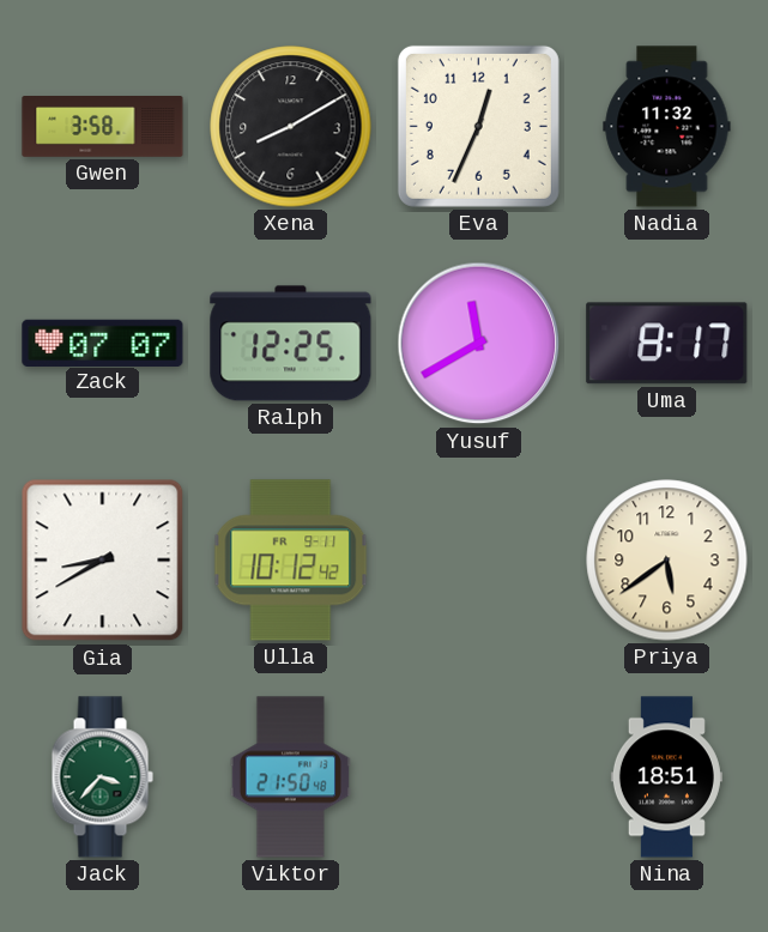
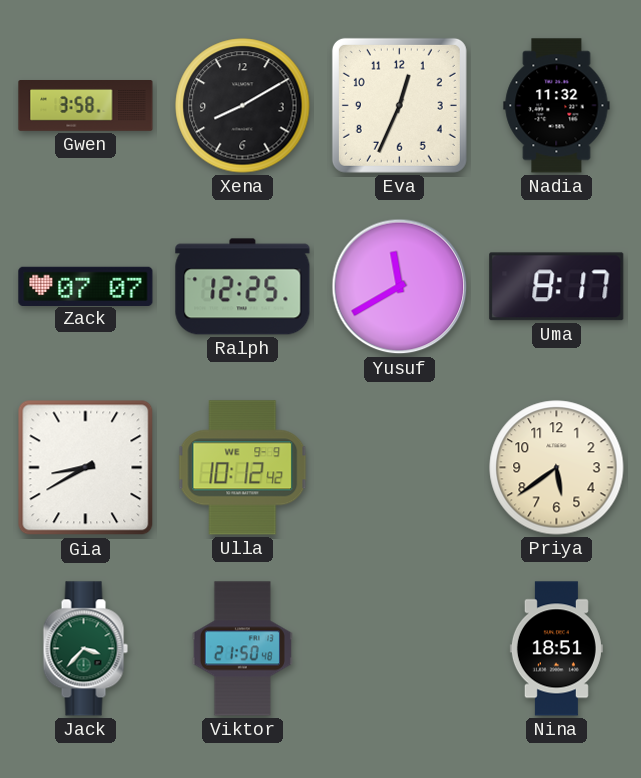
Ulla date: FR 9-11 -> WE 9-9 (243, 468)
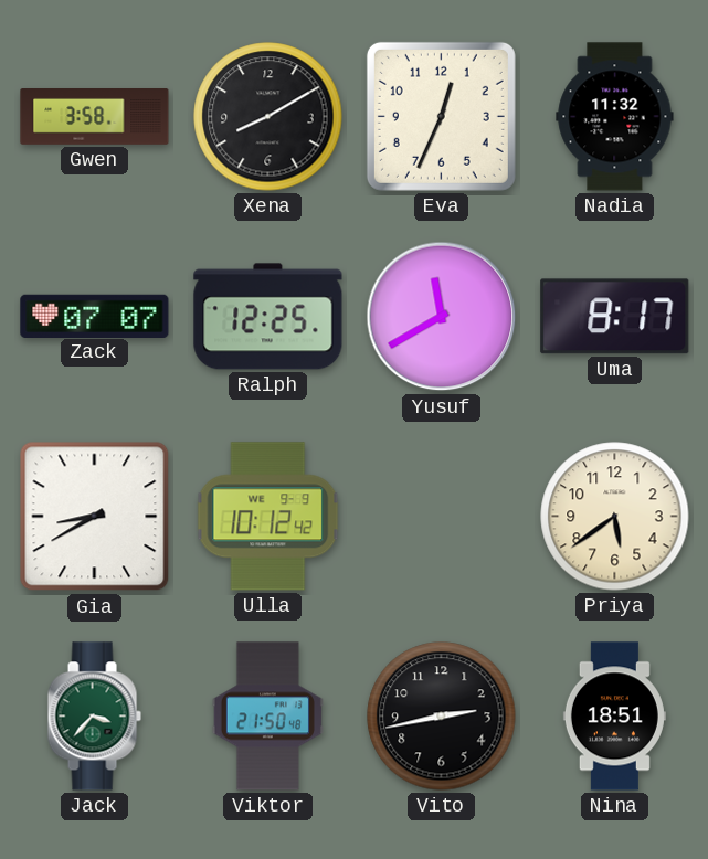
Vito: none -> 2:43 (442, 717)
